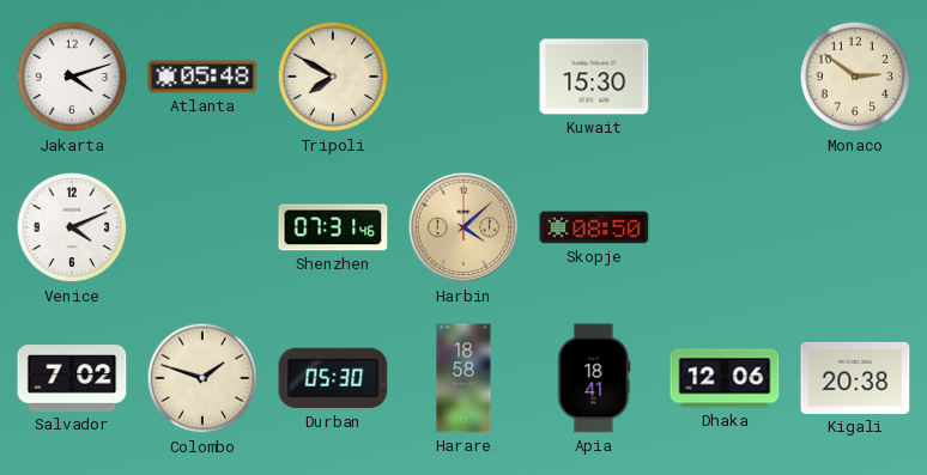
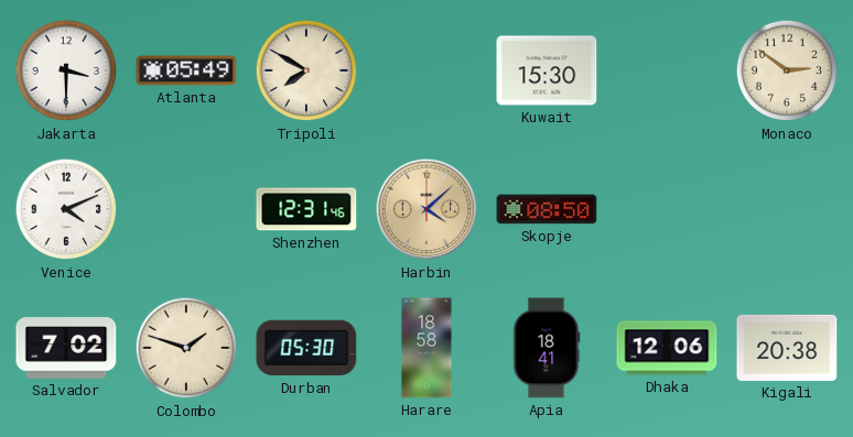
Jakarta: 4:12 -> 3:30 (66, 70)
Atlanta: 05:48 -> 05:49 (186, 70)
Shenzhen: 07:31 -> 12:31 (306, 209)
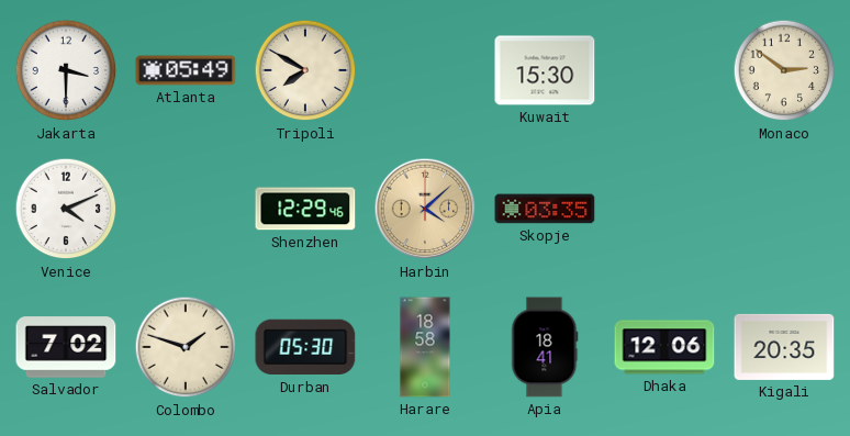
Shenzhen: 12:31 -> 12:29 (305, 209)
Skopje: 08:50 -> 03:35 (545, 209)
Kigali: 20:38 -> 20:35 (784, 347)
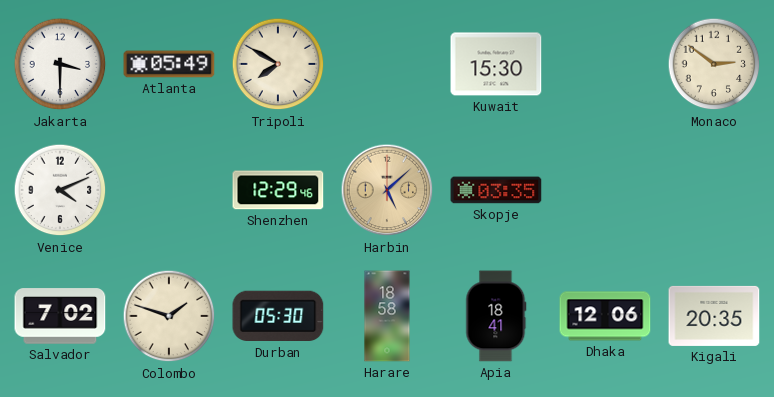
Harbin: 4:08 -> 5:08 (387, 190)
